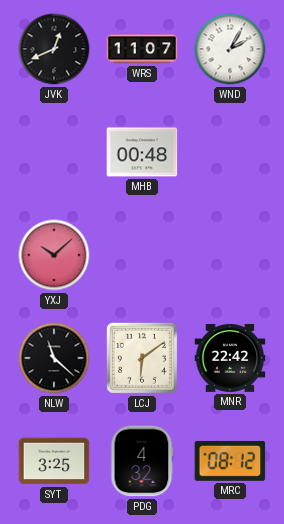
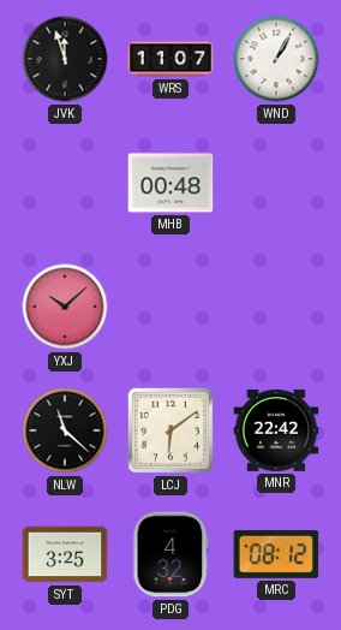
JVK: 12:41 -> 11:57 (65, 59)
WND: 2:05 -> 1:05 (276, 59)
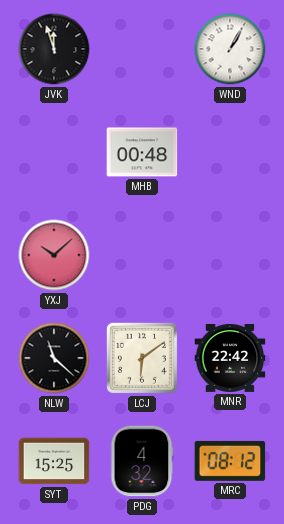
WRS: 11:07 -> none (170, 59)
SYT: 3:25 -> 15:25 (54, 461)
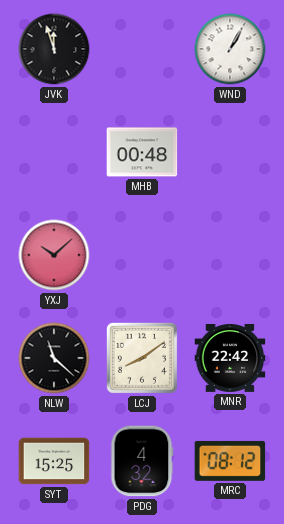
LCJ: 6:09 -> 8:09 (142, 358)
